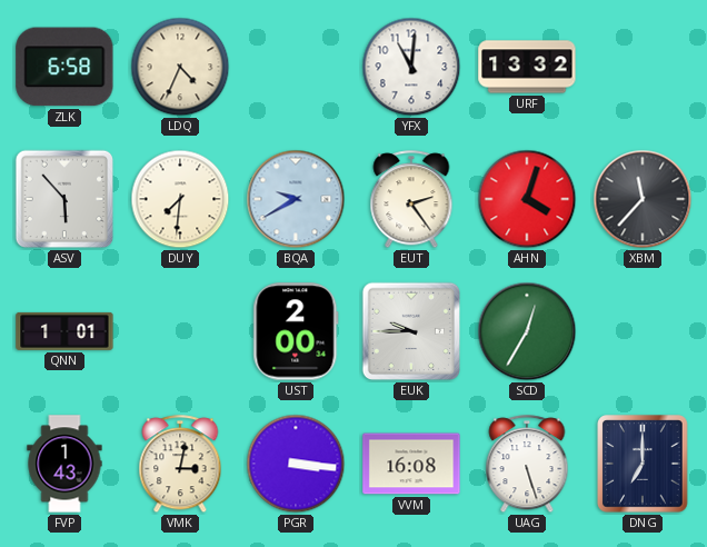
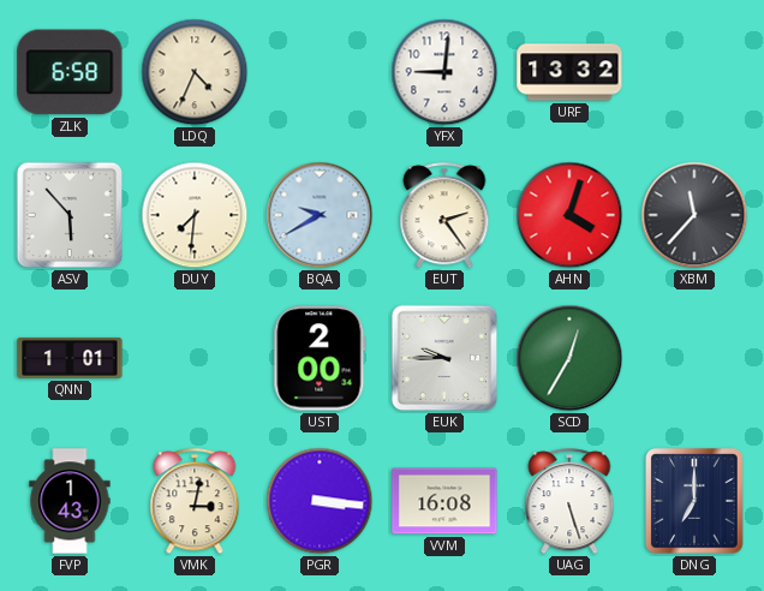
YFX: 11:01 -> 9:01 (444, 72)
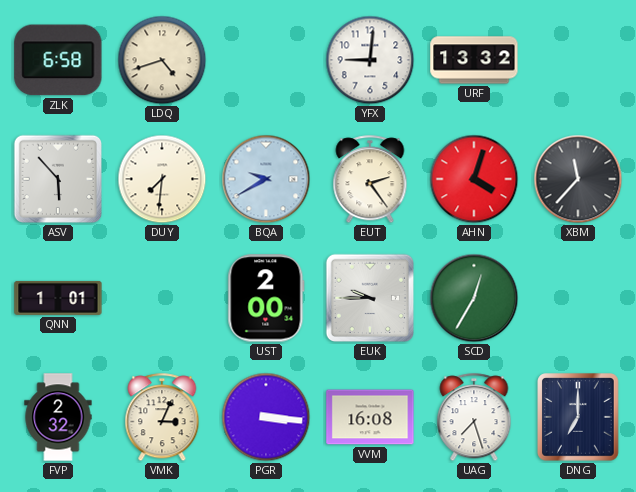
LDQ: 4:34 -> 4:42 (162, 60)
FVP: 1:43 -> 2:32 (58, 417)
VMK: 3:02 -> 3:04 (162, 418)
UAG: 5:27 -> 7:27 (474, 418)
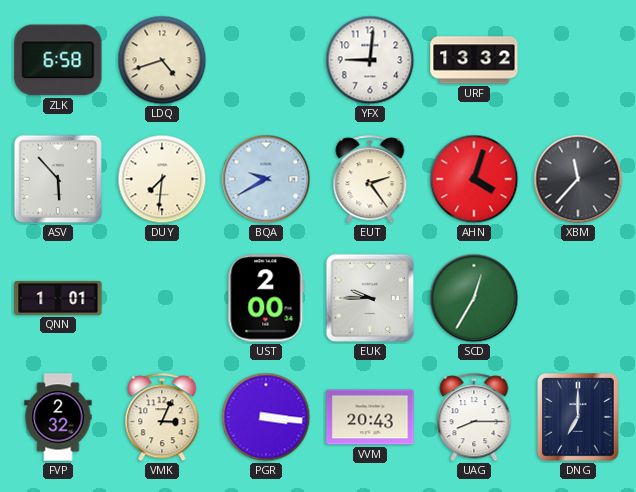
VVM: 16:08 -> 20:43 (370, 417)
UAG: 7:27 -> 8:15 (474, 418)
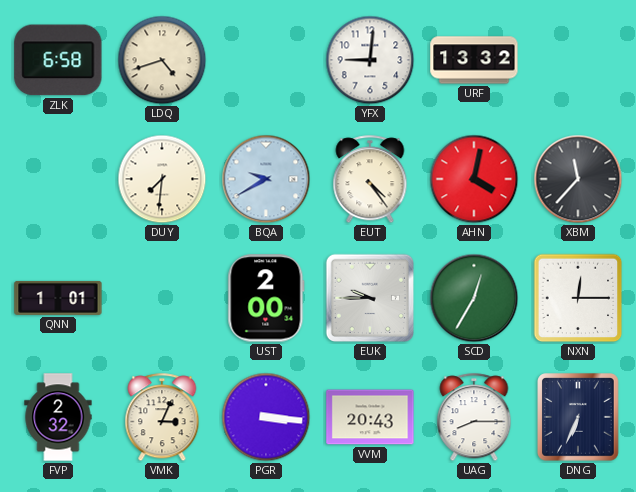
ASV: 5:53 -> none (58, 179)
EUT: 2:24 -> 4:24 (370, 180)
AHN: 4:03 -> 4:02 (474, 179)
NXN: none -> 12:15 (578, 298)
DNG: 7:00 -> 6:34 (578, 417)
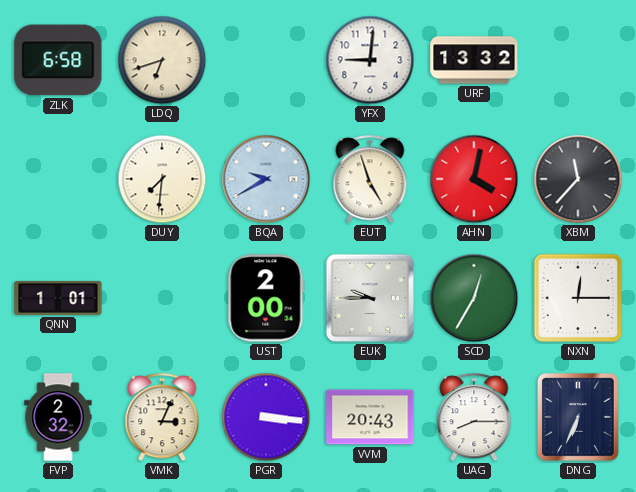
LDQ: 4:42 -> 6:42 (162, 60)
EUT: 4:24 -> 4:57 (370, 180)
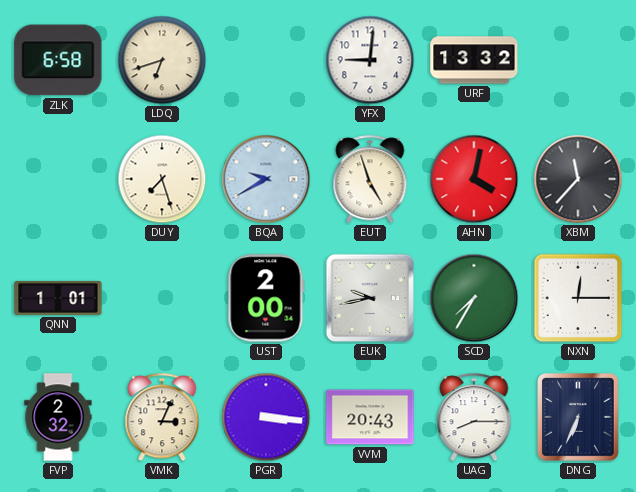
DUY: 7:31 -> 7:27 (162, 179)
EUK: 9:45 -> 9:43 (370, 298)
SCD: 12:35 -> 7:35 (474, 298)
